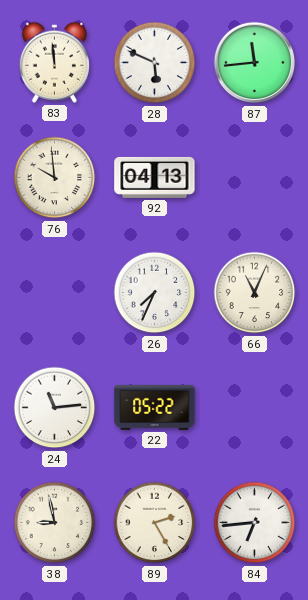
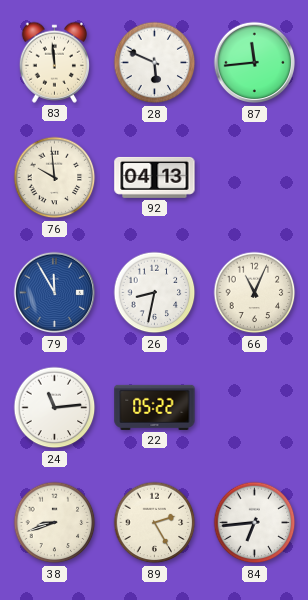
79: none -> 11:55 (55, 293)
26: 7:34 -> 8:32 (155, 293)
38: 8:58 -> 8:42 (55, 523)
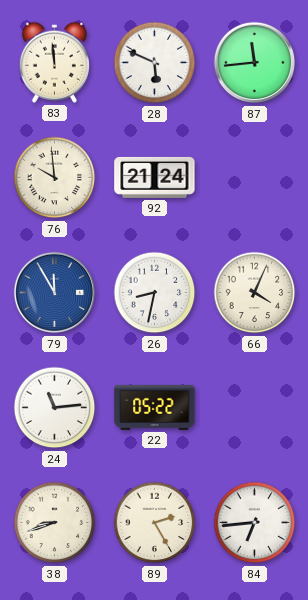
92: 04:13 -> 21:24 (155, 177)
66: 11:04 -> 4:04 (255, 293)
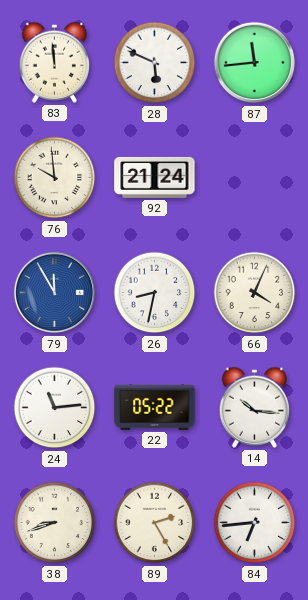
14: none -> 10:16 (254, 407)
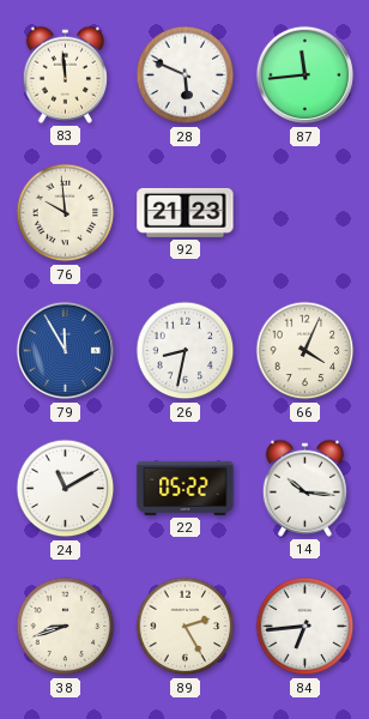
92: 21:24 -> 21:23 (186, 212)
24: 11:14 -> 11:10 (66, 489)
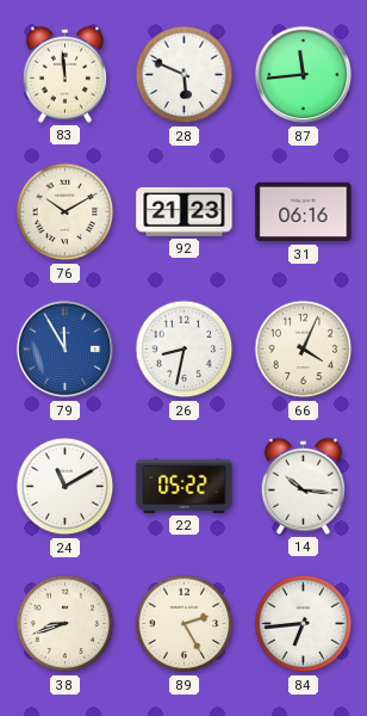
76: 9:59 -> 10:10 (66, 212)
31: none -> 06:16 (304, 212)
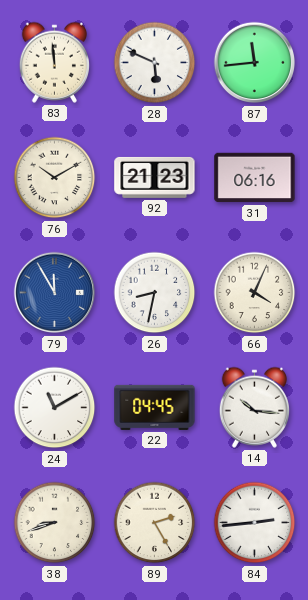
22: 05:22 -> 04:45 (155, 407)
84: 6:44 -> 2:44 (255, 523)
